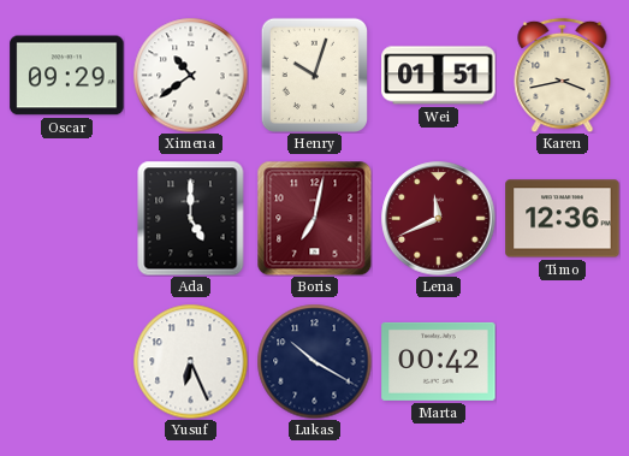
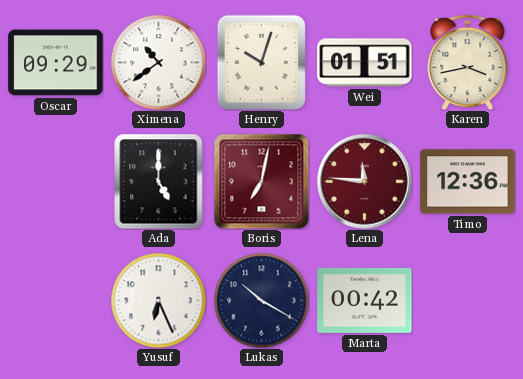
Lena: 11:41 -> 11:46 (365, 182)
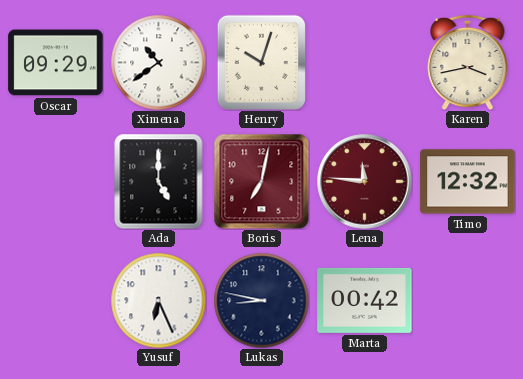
Wei: 01:51 -> none (365, 63)
Timo: 12:36 -> 12:32 (468, 182)
Lukas: 10:20 -> 8:47 (261, 300)
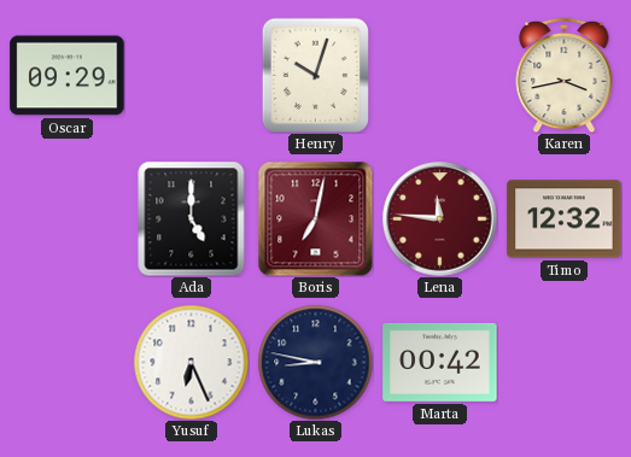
Ximena: 10:39 -> none (158, 62)
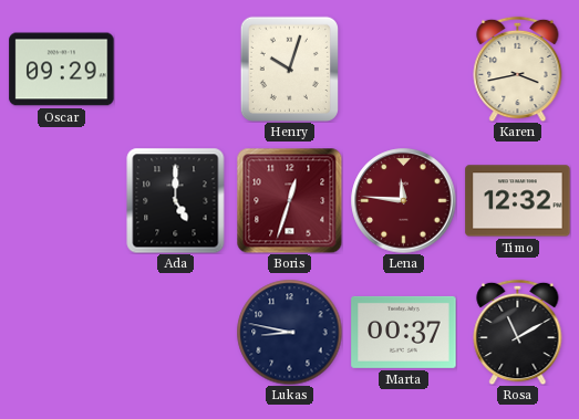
Boris: 7:02 -> 12:33 (289, 200)
Yusuf: 6:26 -> none (191, 362)
Marta: 00:42 -> 00:37 (404, 332)
Rosa: none -> 11:10 (518, 332)
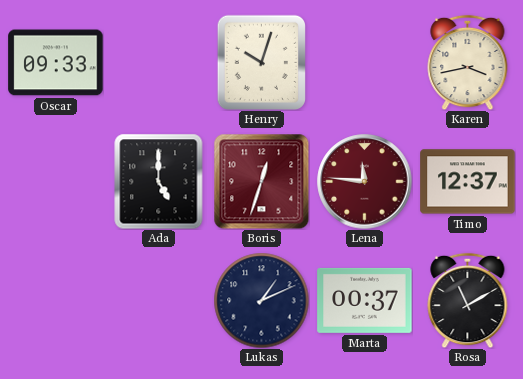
Oscar: 09:29 -> 09:33 (56, 63)
Timo: 12:32 -> 12:37 (468, 182)
Lukas: 8:47 -> 1:11 (261, 300)
